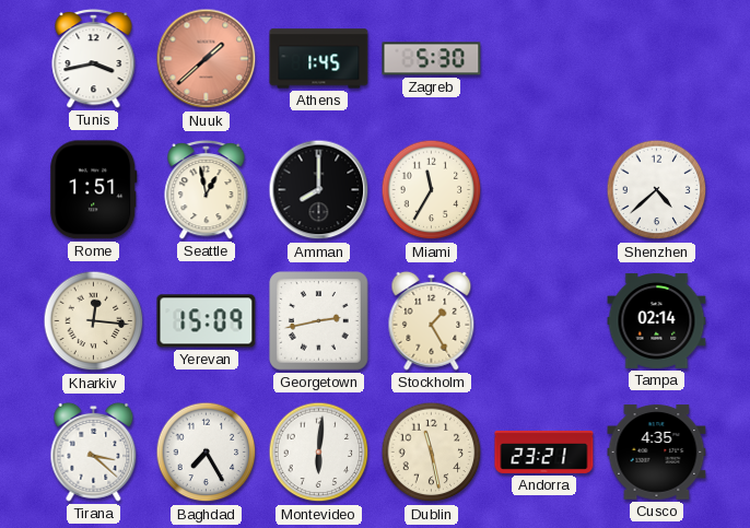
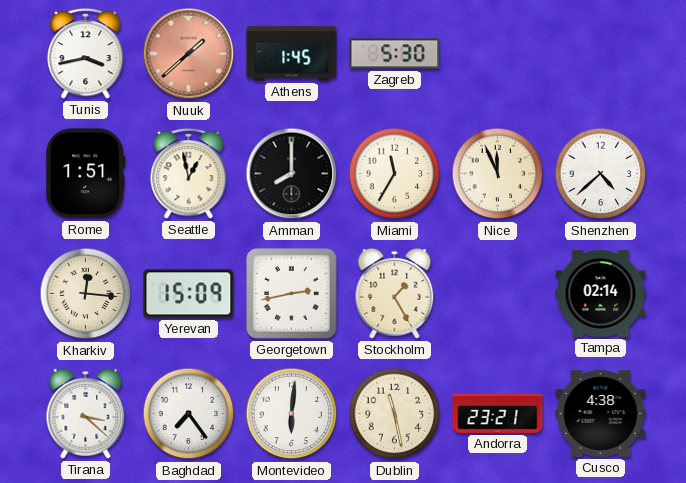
Nice: none -> 11:56 (498, 174)
Baghdad: 7:25 -> 7:24 (189, 414)
Cusco: 4:35 -> 4:38 (601, 414)
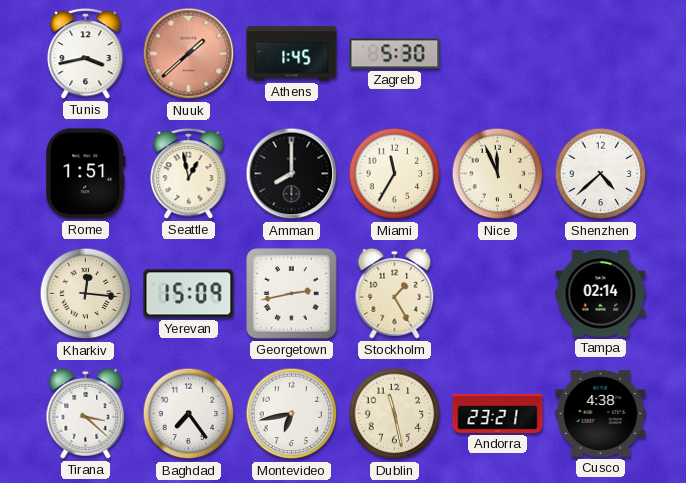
Montevideo: 6:01 -> 6:43 (292, 414)
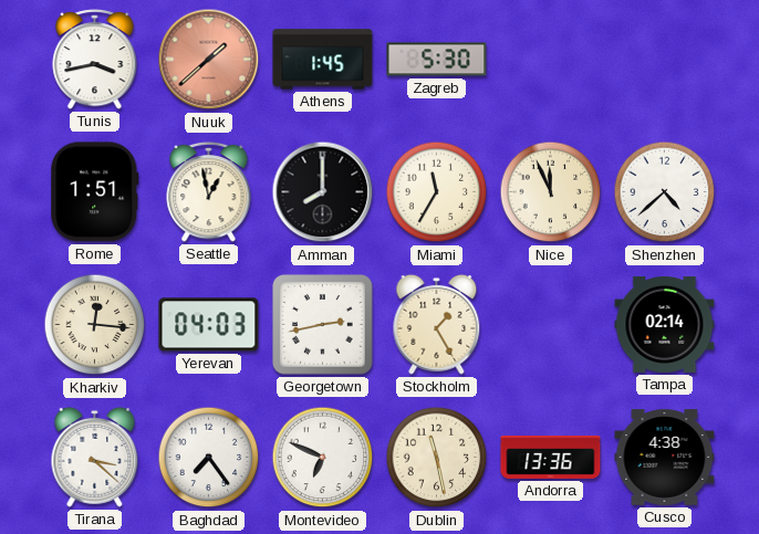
Yerevan: 15:09 -> 04:03 (209, 325)
Montevideo: 6:43 -> 6:49 (323, 458)
Andorra: 23:21 -> 13:36 (551, 457)
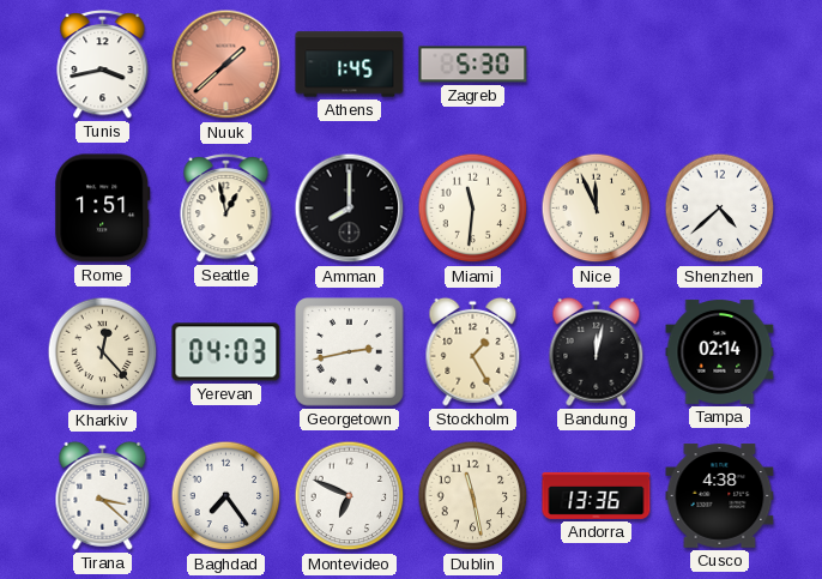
Miami: 11:35 -> 11:31 (473, 209)
Kharkiv: 12:16 -> 12:23 (103, 352)
Bandung: none -> 12:02 (597, 351)
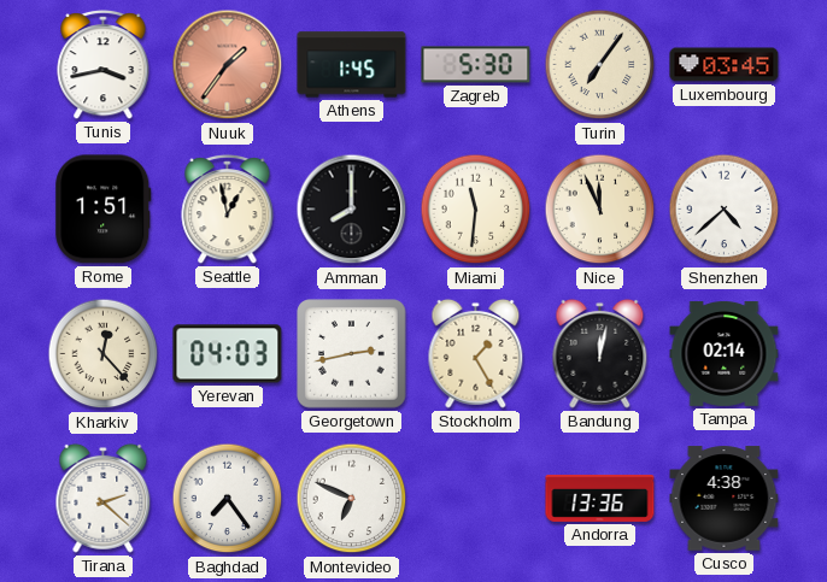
Nuuk: 1:38 -> 1:36 (228, 65)
Turin: none -> 7:06 (600, 65)
Luxembourg: none -> 03:45 (725, 65)
Tirana: 3:22 -> 2:22 (104, 498)
Dublin: 11:28 -> none (473, 496)
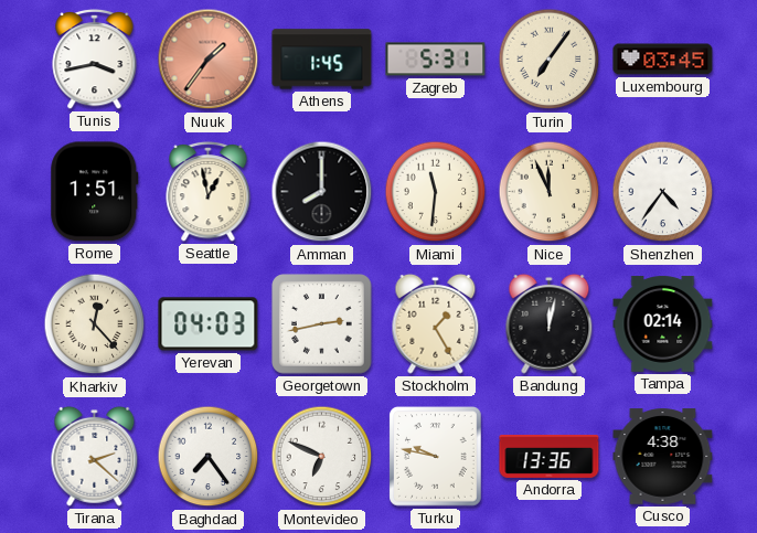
Zagreb: 5:30 -> 5:31 (436, 60)
Shenzhen: 4:38 -> 4:36 (663, 192)
Turku: none -> 9:47 (436, 457)
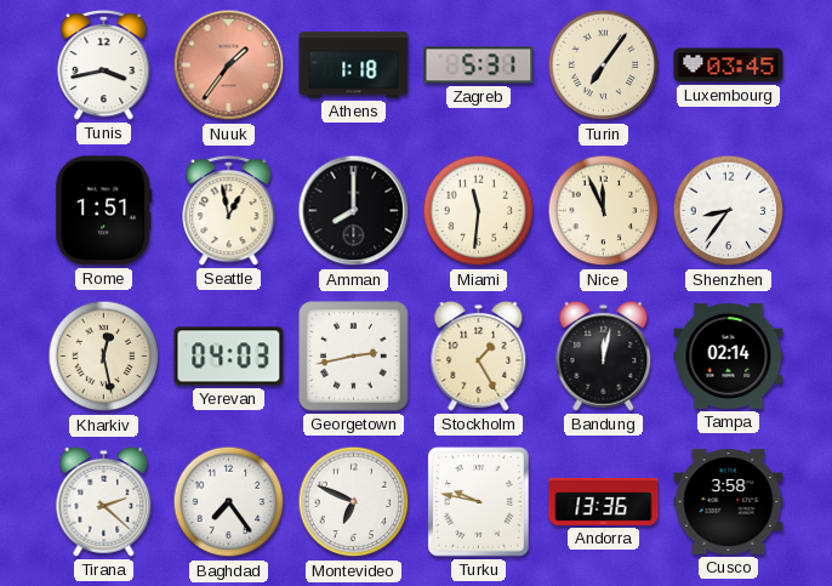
Athens: 1:45 -> 1:18 (354, 66)
Shenzhen: 4:36 -> 8:36 (729, 211)
Kharkiv: 12:23 -> 12:28 (104, 357)
Cusco: 4:38 -> 3:58 (729, 502)
